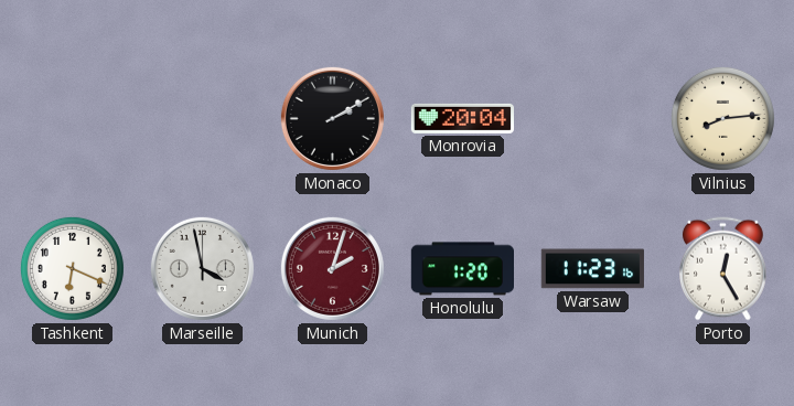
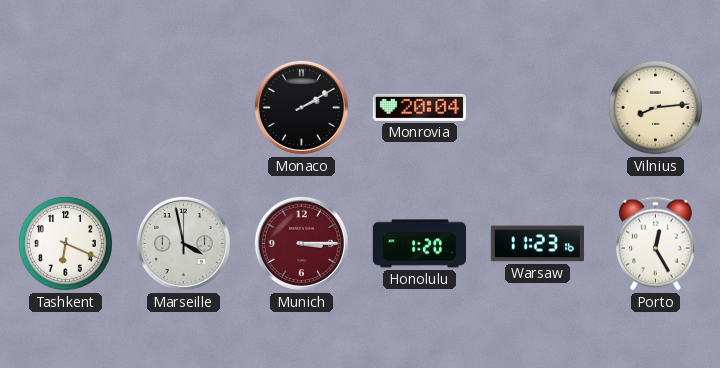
Munich: 2:03 -> 3:15 (301, 243)
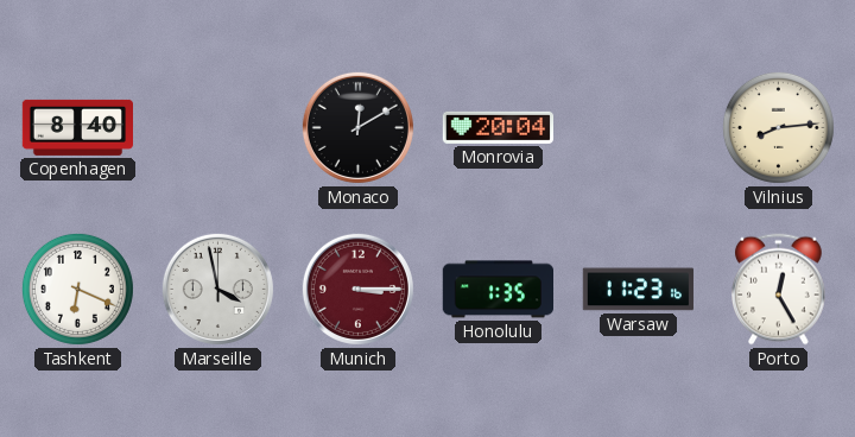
Copenhagen: none -> 8:40 (78, 127)
Monaco: 2:10 -> 12:10 (357, 127)
Honolulu: 1:20 -> 1:35 (498, 290)
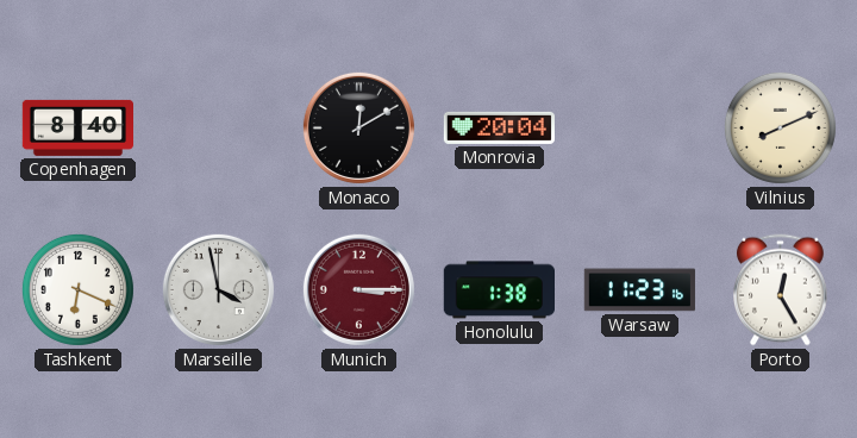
Vilnius: 8:14 -> 8:11 (780, 127)
Honolulu: 1:35 -> 1:38 (499, 290)
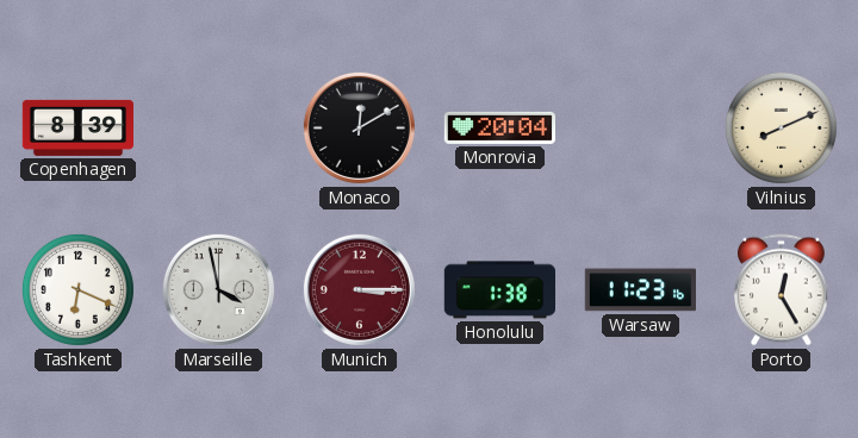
Copenhagen: 8:40 -> 8:39 (79, 127)
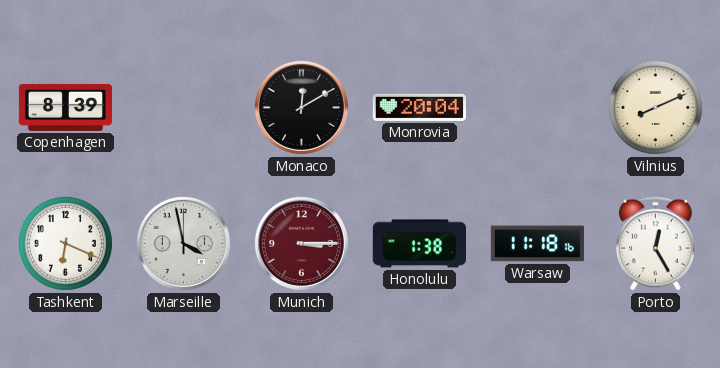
Warsaw: 11:23 -> 11:18 (537, 244)
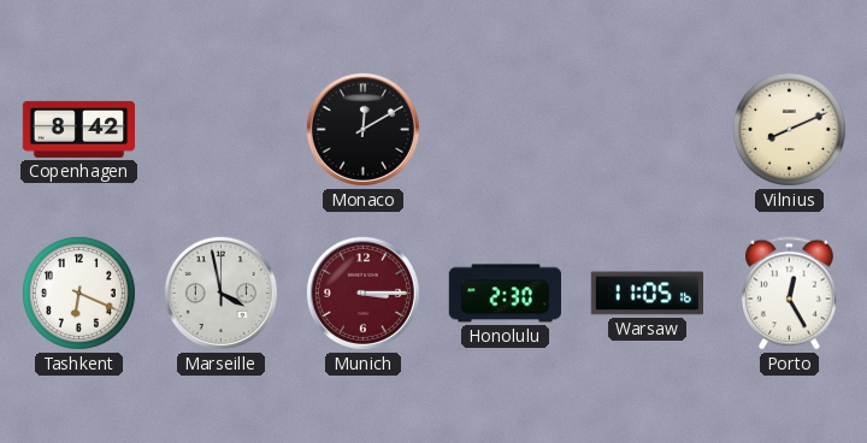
Copenhagen: 8:39 -> 8:42 (79, 129)
Monrovia: 20:04 -> none (419, 107)
Honolulu: 1:38 -> 2:30 (505, 294)
Warsaw: 11:18 -> 11:05 (647, 294)
